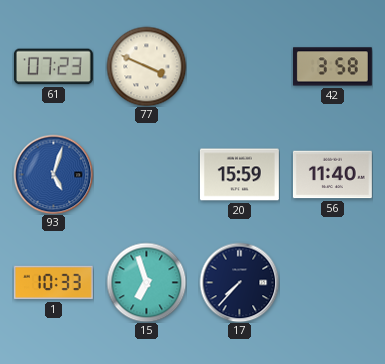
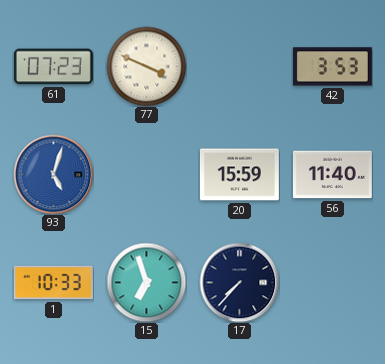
42: 3:58 -> 3:53 (332, 67)
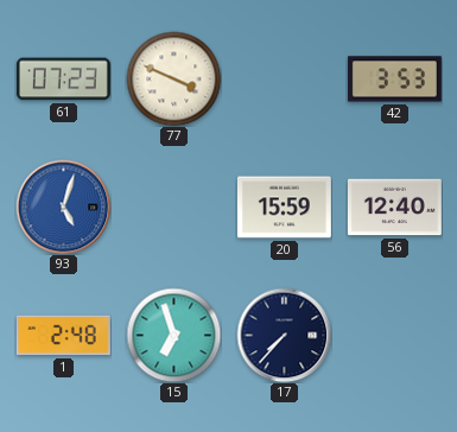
56: 11:40 -> 12:40 (394, 208)
1: 10:33 -> 2:48 (63, 336)
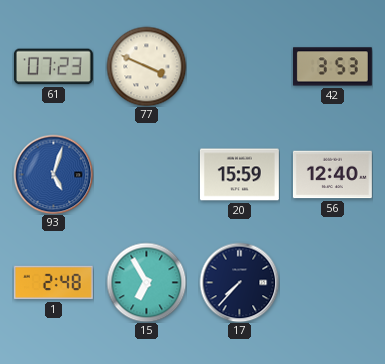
15: 6:57 -> 6:55 (146, 282)
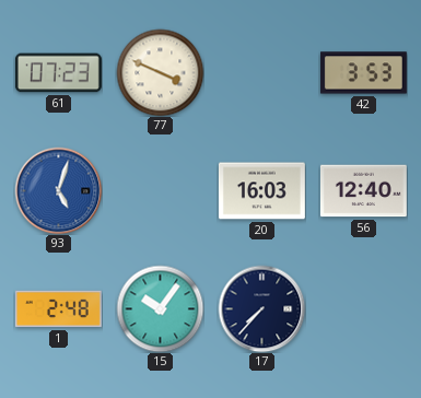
20: 15:59 -> 16:03 (261, 191)
15: 6:55 -> 10:06 (160, 308)
